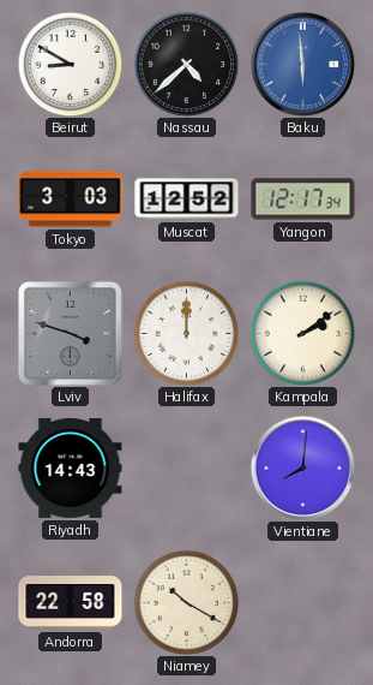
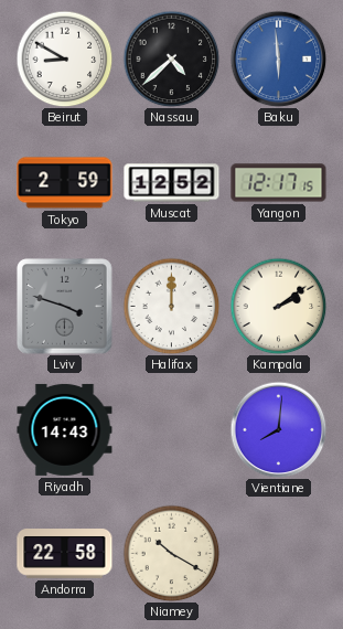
Tokyo: 3:03 -> 2:59 (65, 183)
Yangon: 12:17:34 -> 12:17:15 (279, 183)
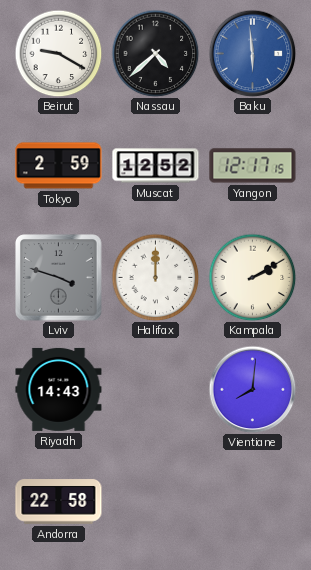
Beirut: 8:50 -> 9:20 (58, 53)
Kampala: 2:09 -> 2:10 (252, 277)
Niamey: 10:20 -> none (171, 553)
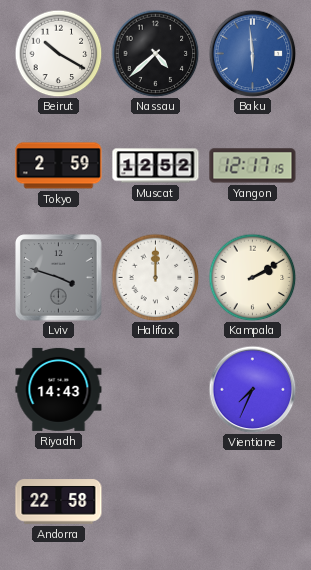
Beirut: 9:20 -> 10:20 (58, 53)
Vientiane: 8:01 -> 7:34 (252, 389)
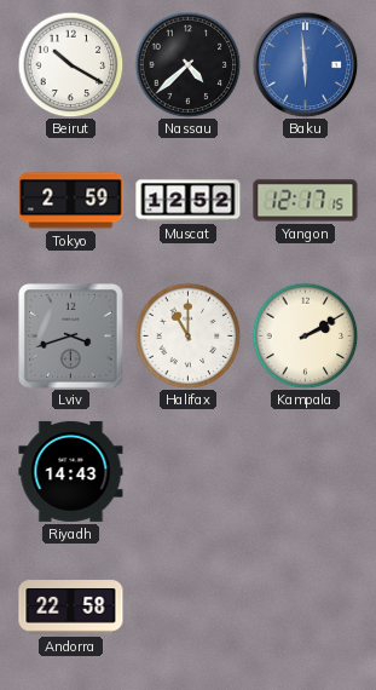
Lviv: 3:48 -> 3:42 (71, 337)
Halifax: 12:00 -> 11:00 (187, 335)
Vientiane: 7:34 -> none (252, 389)
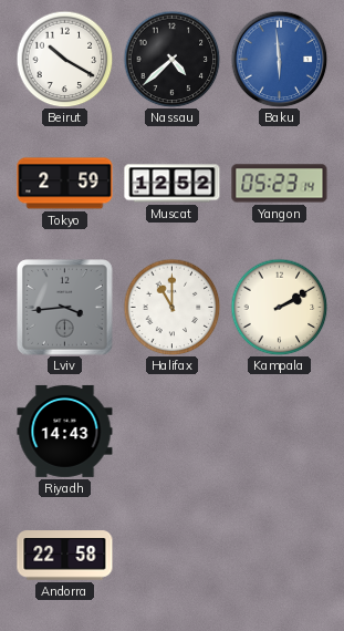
Yangon: 12:17 -> 05:23 (280, 184)
Lviv: 3:42 -> 3:44 (65, 308)
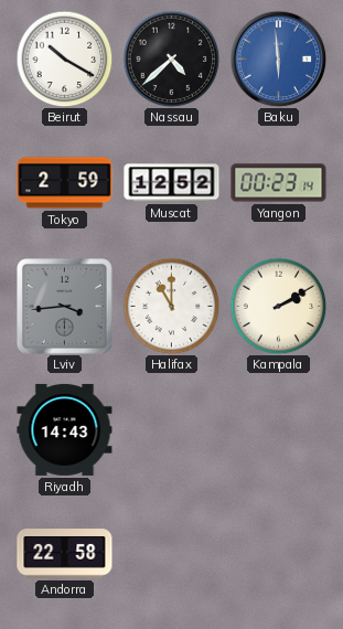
Yangon: 05:23 -> 00:23 (279, 183)
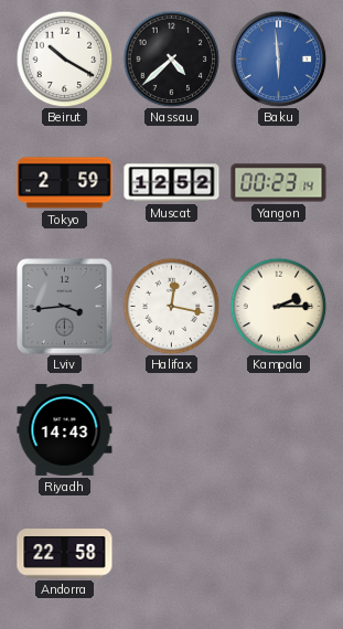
Halifax: 11:00 -> 12:17 (171, 306)
Kampala: 2:10 -> 2:15 (278, 306)
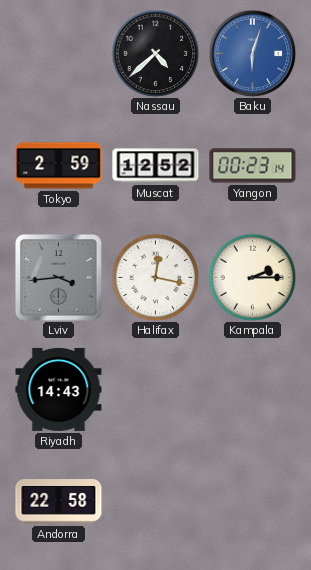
Beirut: 10:20 -> none (64, 58)
Baku: 5:59 -> 6:03 (252, 53)
